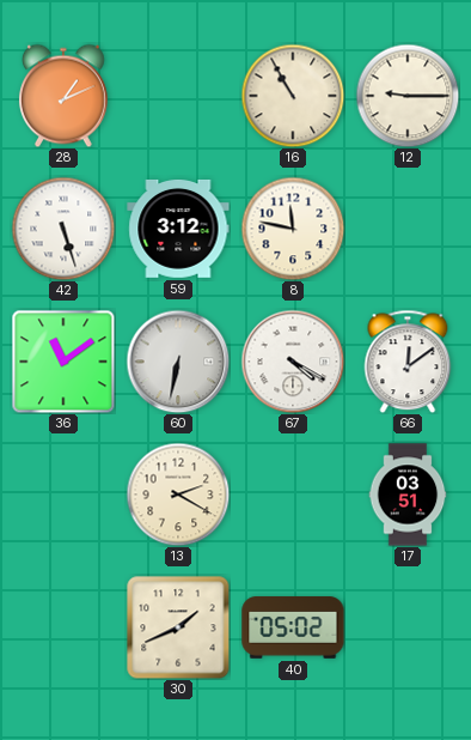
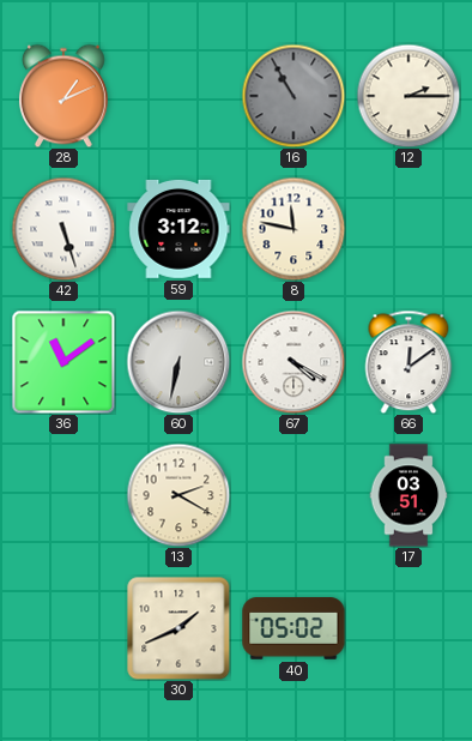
16 dial: cream -> grey (294, 96)
12: 9:15 -> 2:15 (409, 96)
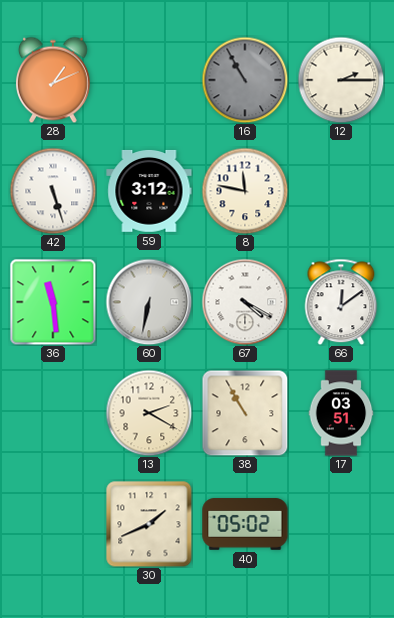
36: 11:09 -> 11:29 (53, 302)
38: none -> 10:55 (245, 413)
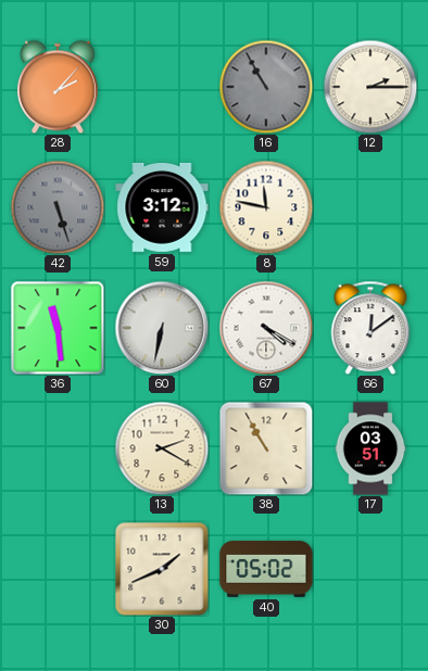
28: 1:11 -> 2:07 (58, 87)
42 dial: white -> grey (58, 207)
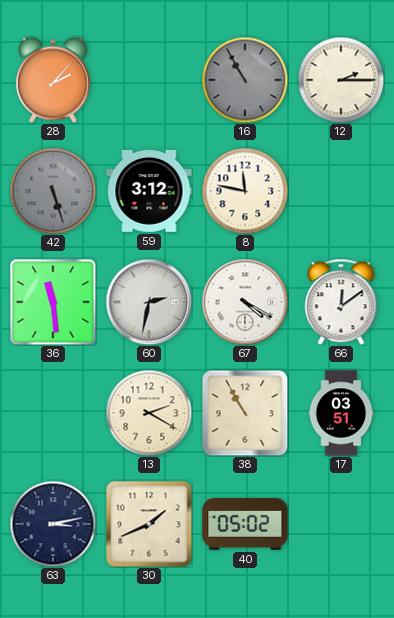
60: 6:32 -> 2:32 (149, 302)
63: none -> 3:13 (53, 524)
